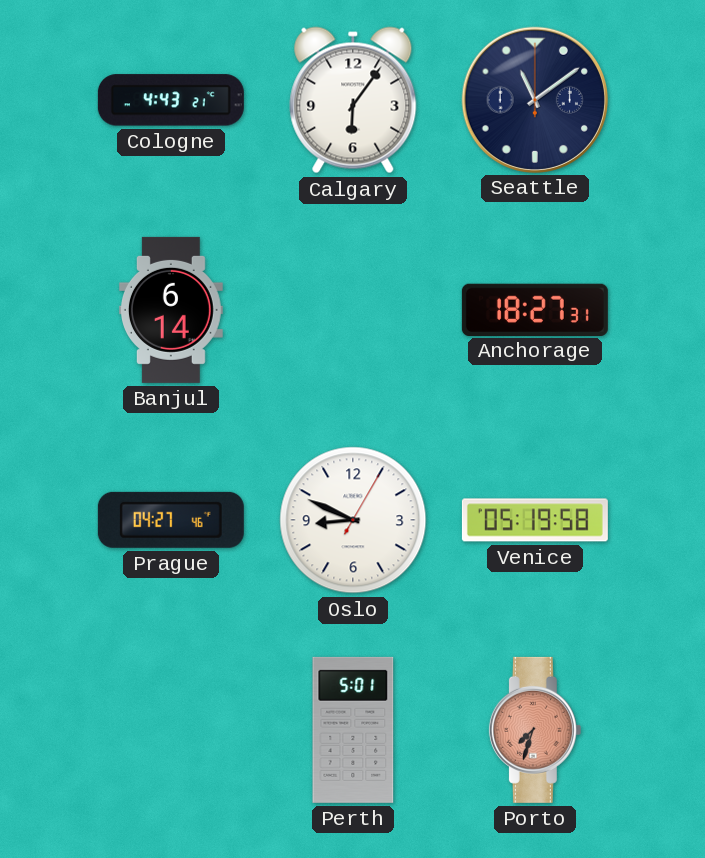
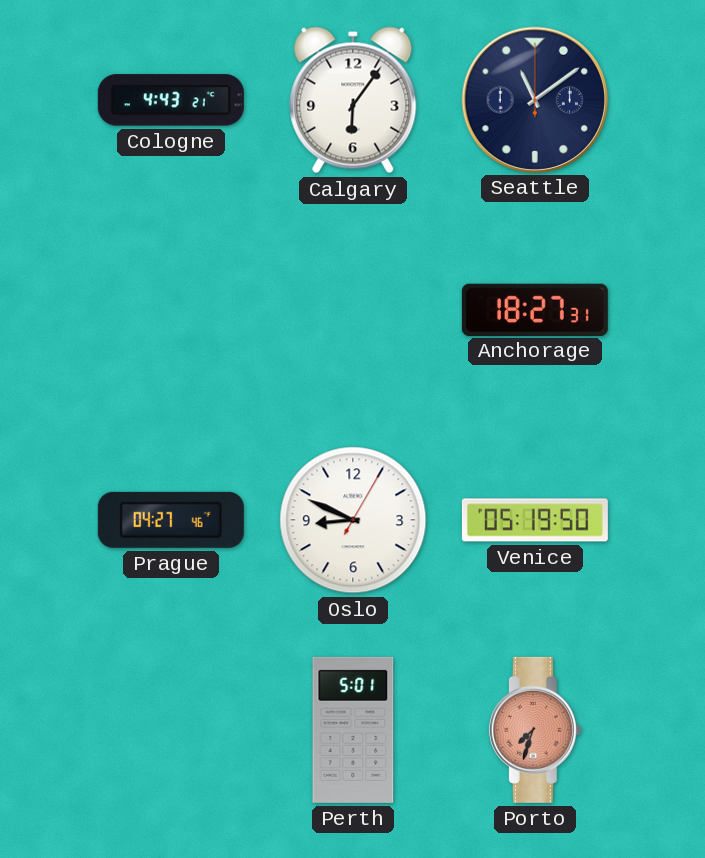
Banjul: 6:14 -> none (171, 310)
Venice: 05:19:58 -> 05:19:50 (535, 520)
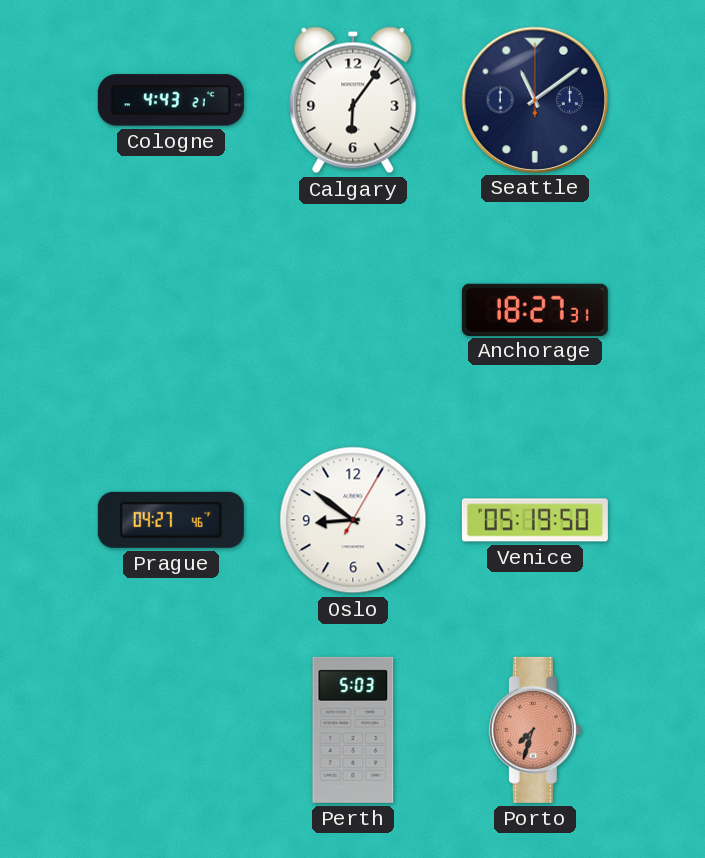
Oslo: 8:49 -> 8:51 (353, 520)
Perth: 5:01 -> 5:03 (353, 730)
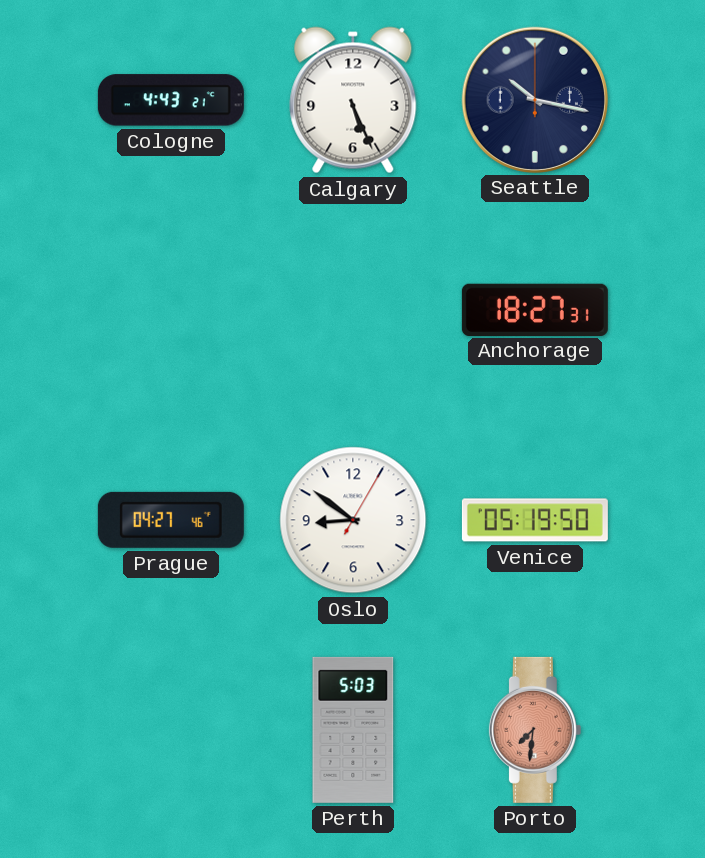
Calgary: 6:06 -> 5:26 (353, 100)
Seattle: 11:09 -> 10:17 (534, 99)
Porto: 7:33 -> 7:31 (535, 730)
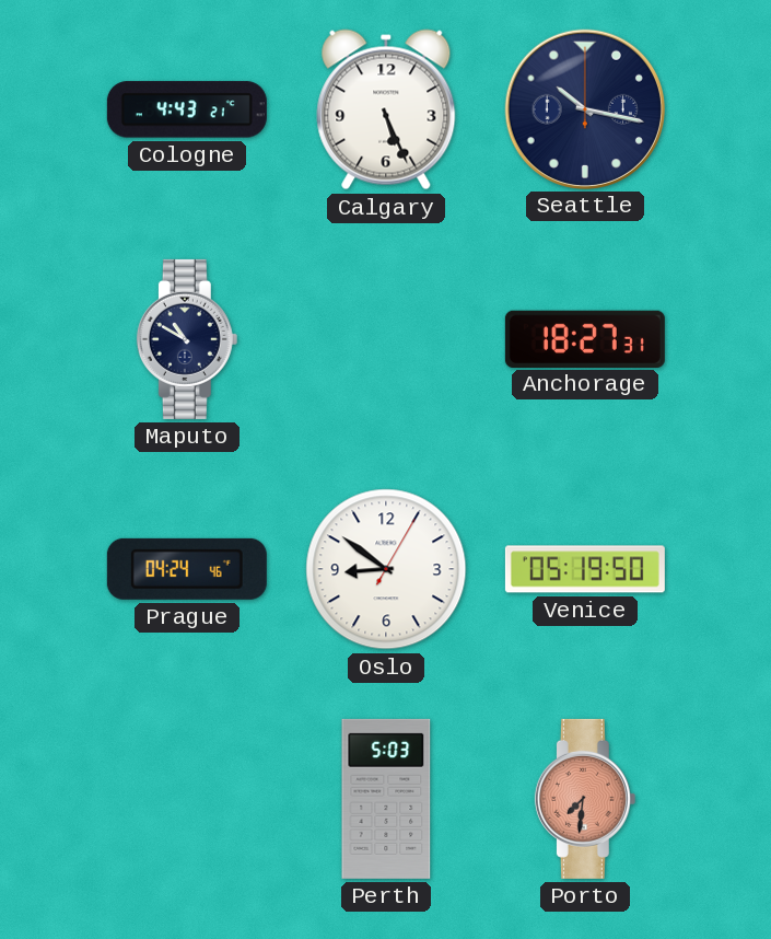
Maputo: none -> 10:50 (187, 339)
Prague: 04:27 -> 04:24 (187, 569)
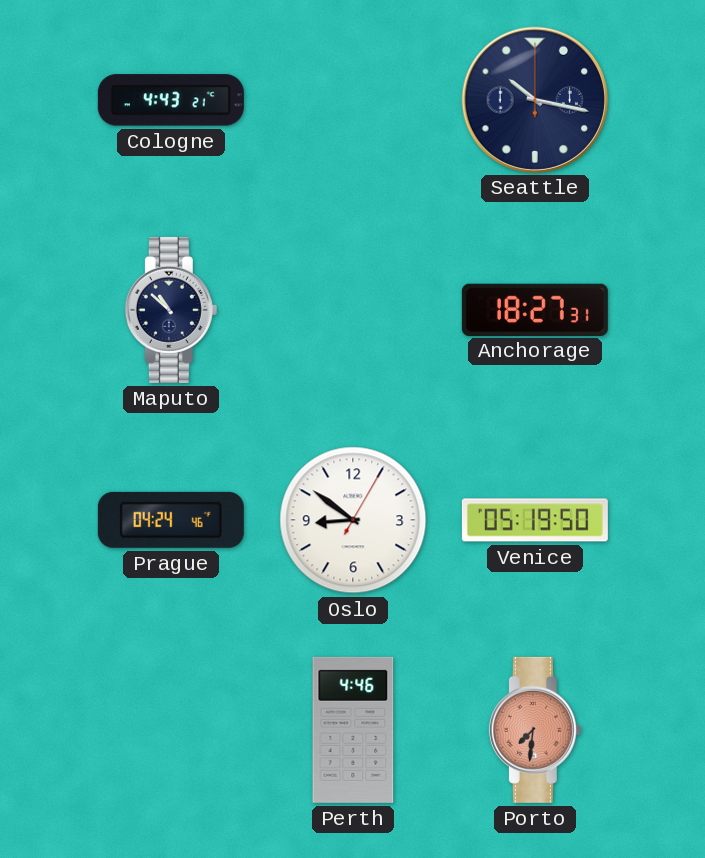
Calgary: 5:26 -> none (386, 109)
Maputo: 10:50 -> 10:52 (171, 310)
Perth: 5:03 -> 4:46 (353, 730)
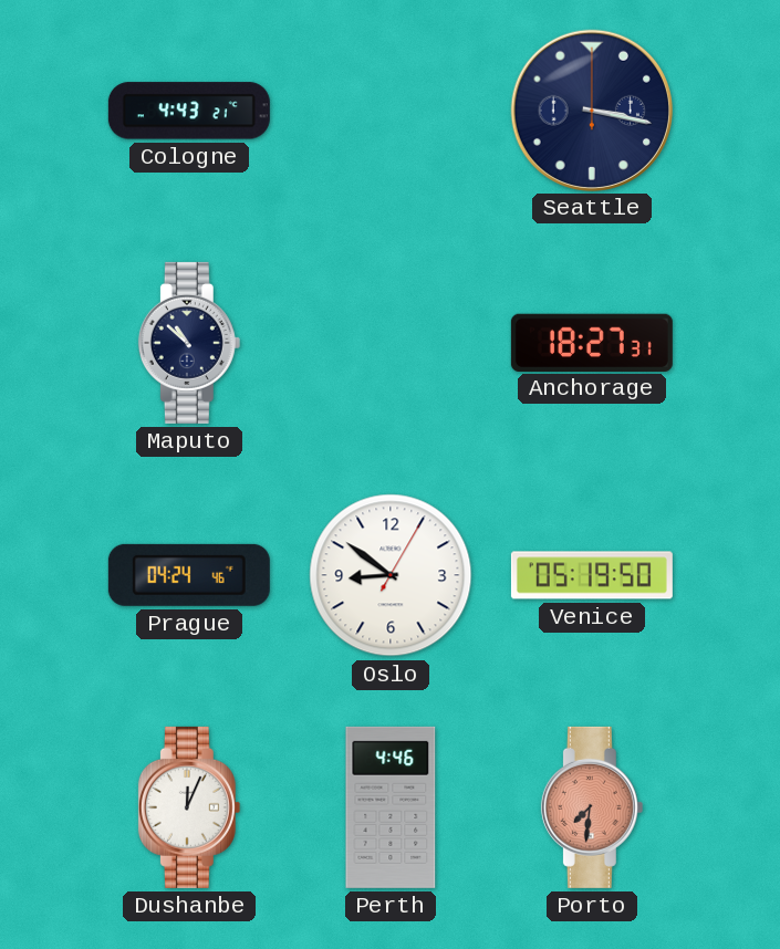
Seattle: 10:17 -> 3:17 (591, 109)
Dushanbe: none -> 12:04 (189, 807)
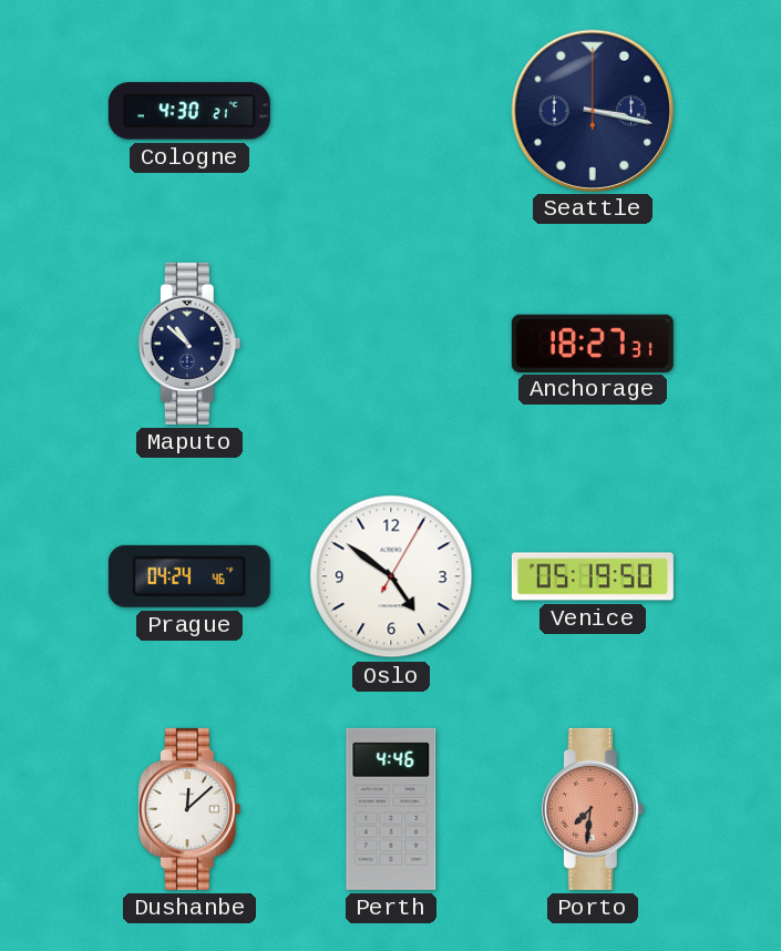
Cologne: 4:43 -> 4:30 (189, 111)
Oslo: 8:51 -> 4:51 (391, 576)
Dushanbe: 12:04 -> 12:08 (189, 809)
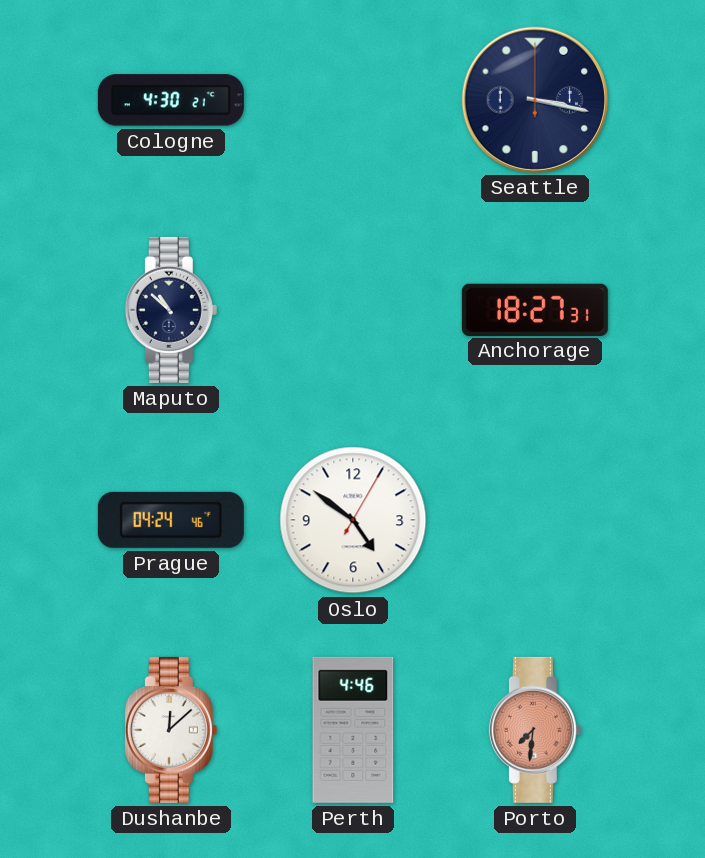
Venice: 05:19 -> none (593, 576)
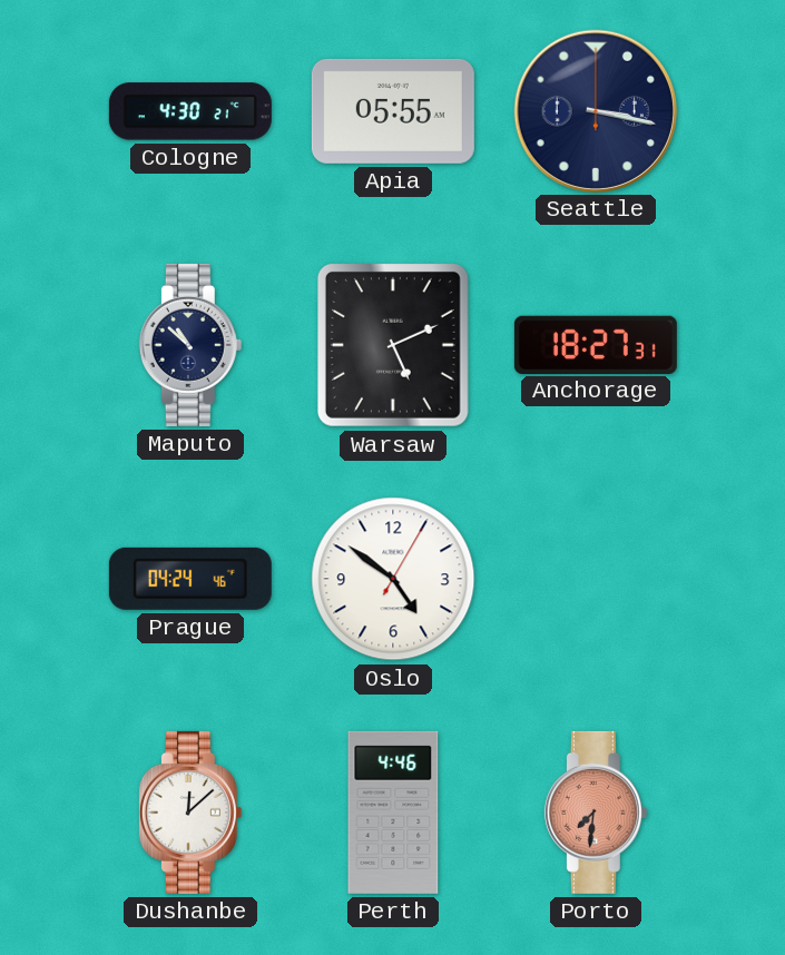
Apia: none -> 05:55 (393, 111)
Warsaw: none -> 5:11 (393, 345)
